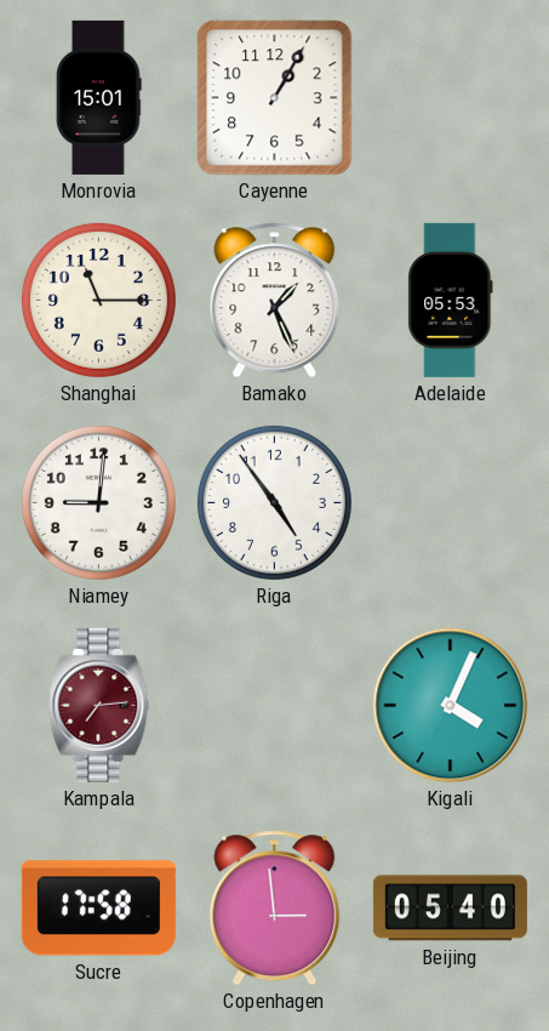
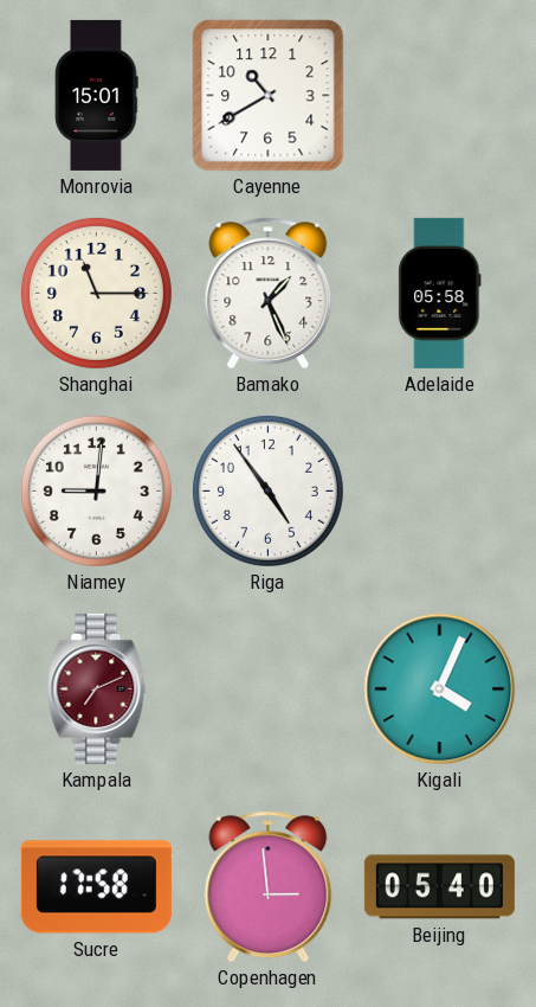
Cayenne: 1:05 -> 10:40 (269, 96)
Adelaide: 05:53 -> 05:58 (440, 293)
Kampala: 7:14 -> 7:11 (97, 688)
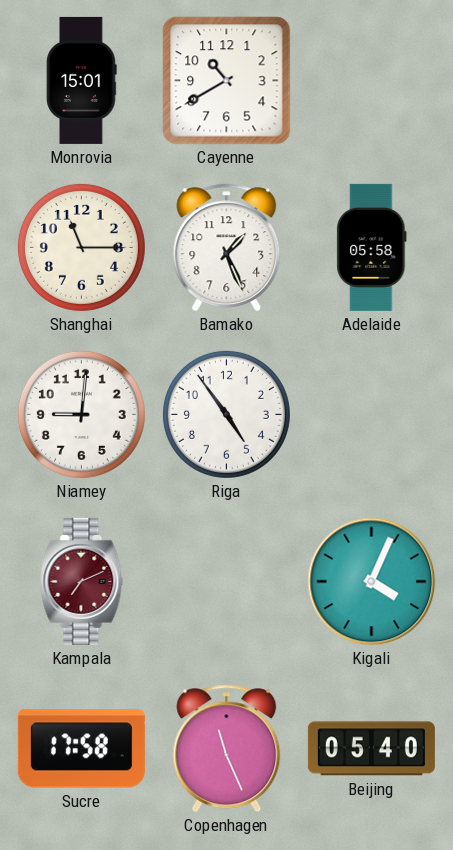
Copenhagen: 2:59 -> 11:26 (227, 749)
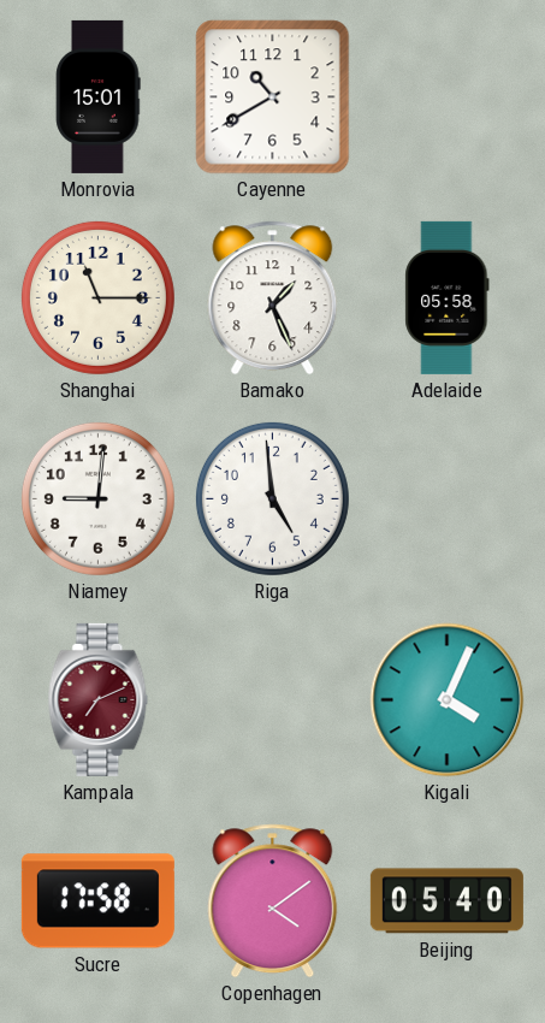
Riga: 4:54 -> 4:59 (272, 498)
Copenhagen: 11:26 -> 4:09 (273, 901)
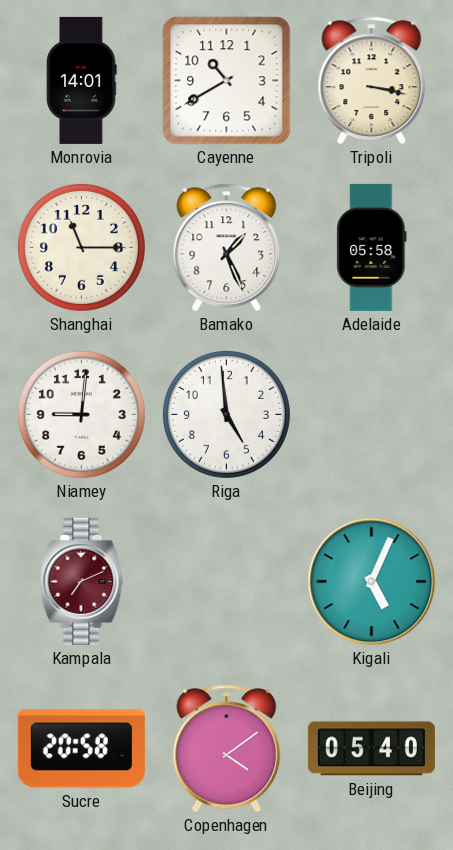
Monrovia: 15:01 -> 14:01 (82, 80)
Tripoli: none -> 3:17 (372, 81)
Kigali: 4:04 -> 5:04 (372, 582)
Sucre: 17:58 -> 20:58 (81, 749)
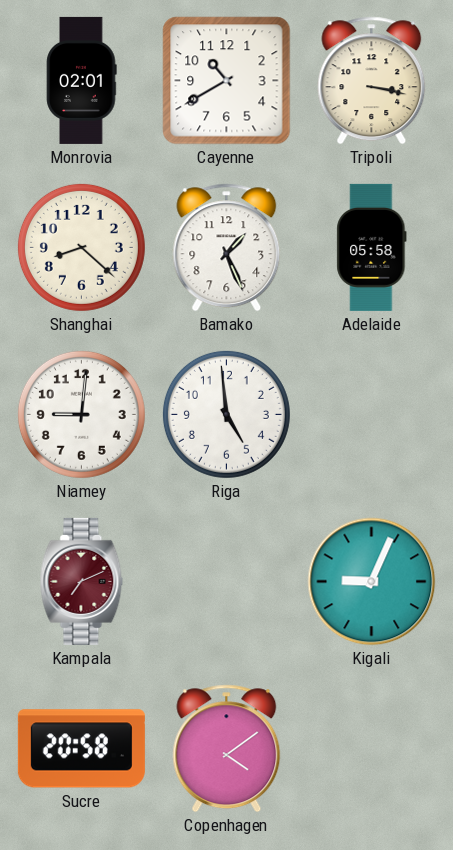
Monrovia: 14:01 -> 02:01 (82, 80)
Shanghai: 11:15 -> 8:22 (81, 247)
Kigali: 5:04 -> 9:04 (372, 582)
Beijing: 05:40 -> none (371, 749)
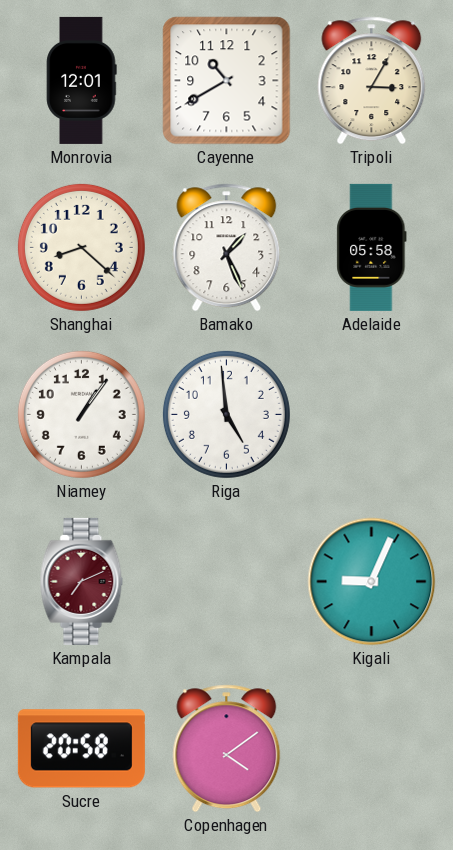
Monrovia: 02:01 -> 12:01 (82, 80)
Tripoli: 3:17 -> 3:05 (372, 81)
Niamey: 9:01 -> 1:06 (81, 414)
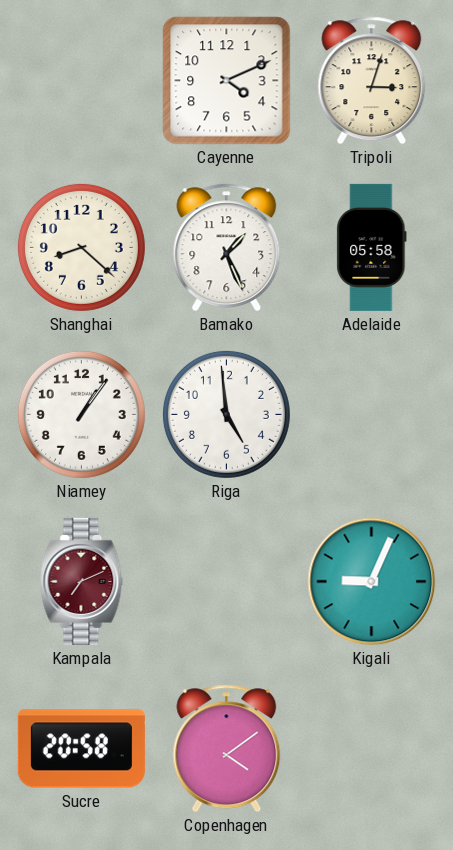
Monrovia: 12:01 -> none (82, 80)
Cayenne: 10:40 -> 4:11 (227, 81)
Tripoli: 3:05 -> 3:03 (372, 81)
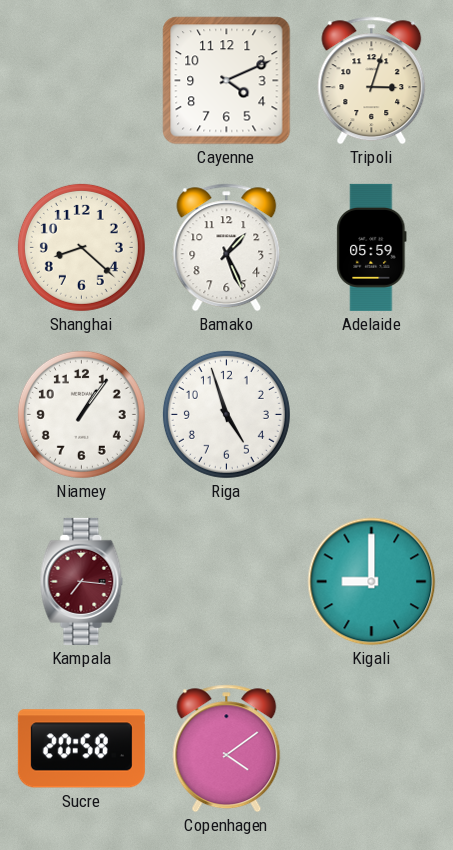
Adelaide: 05:58 -> 05:59 (372, 247)
Riga: 4:59 -> 4:57 (226, 414)
Kampala: 7:11 -> 7:16 (82, 581)
Kigali: 9:04 -> 9:00 (372, 582)
